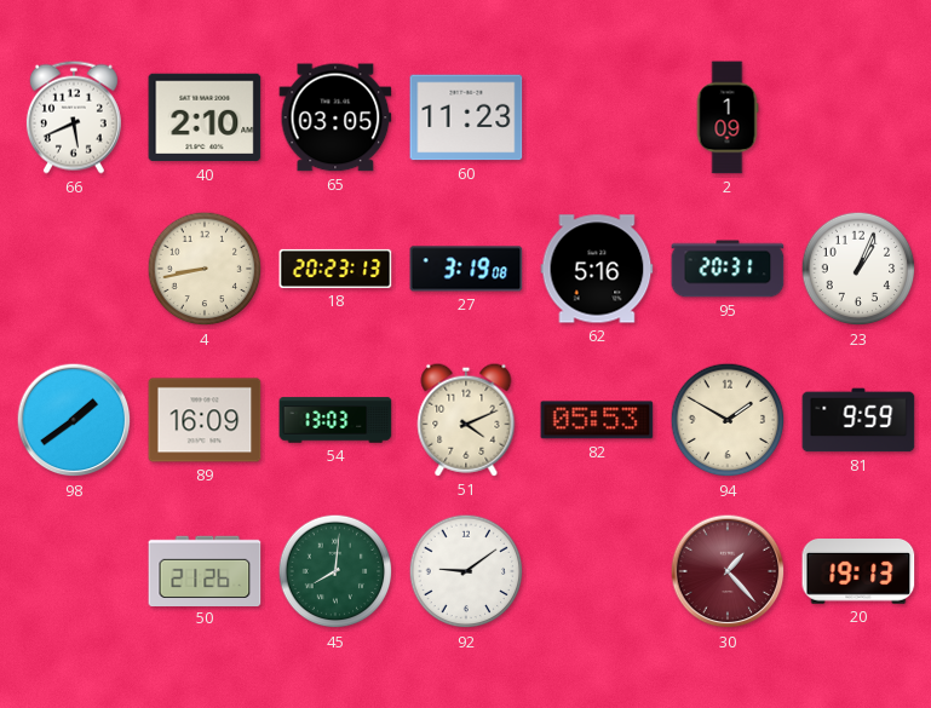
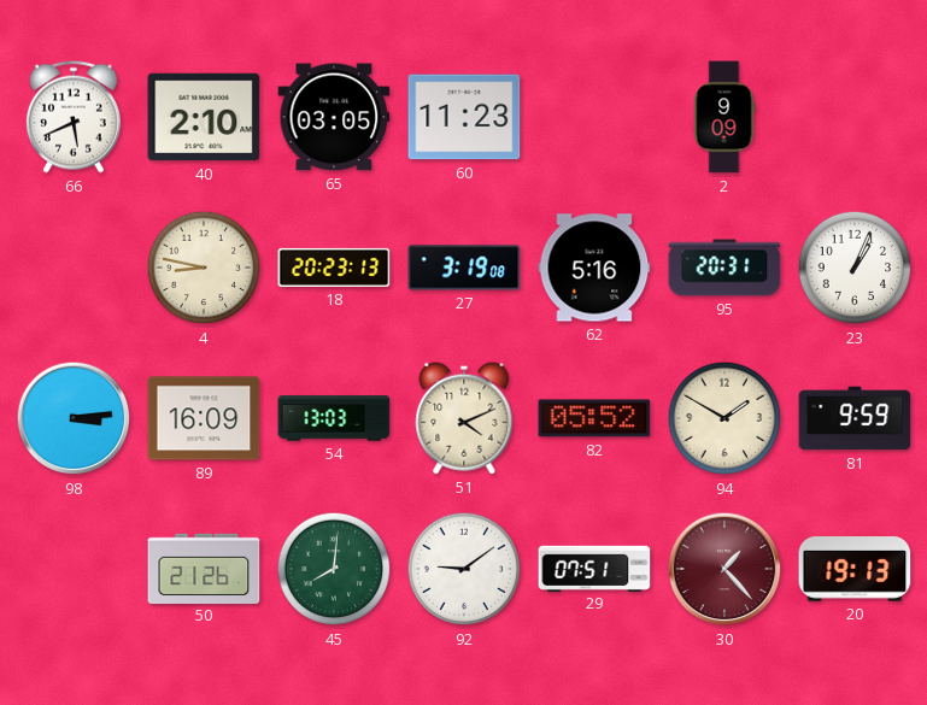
2: 1:09 -> 9:09 (724, 117)
4: 8:43 -> 8:47 (204, 268)
98: 1:39 -> 3:14 (74, 418)
82: 05:53 -> 05:52 (594, 418)
29: none -> 07:51 (594, 568)
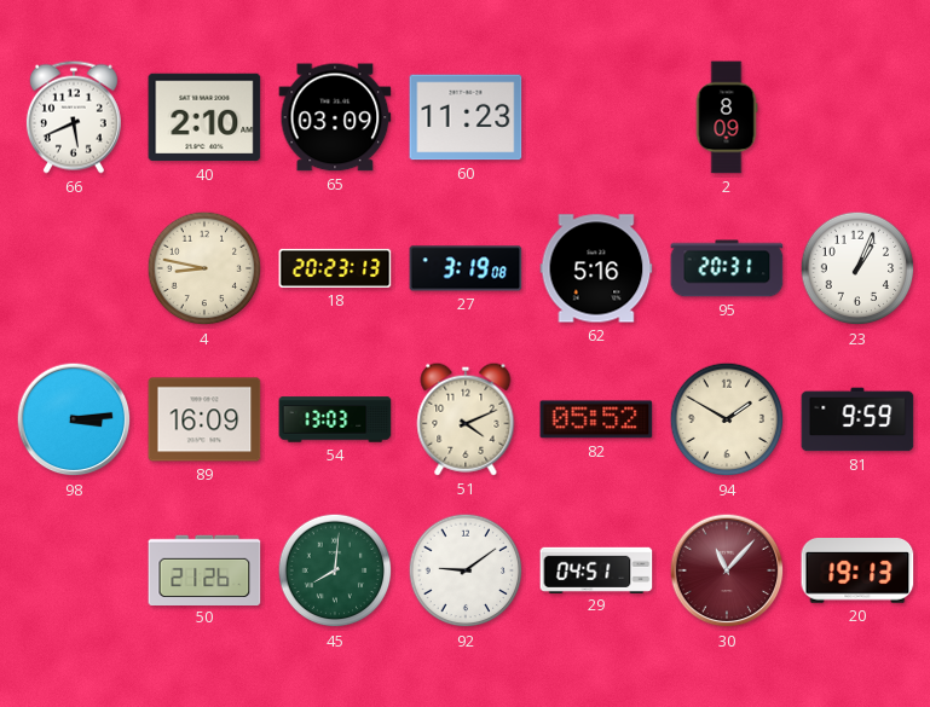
65: 03:05 -> 03:09 (335, 117)
2: 9:09 -> 8:09 (727, 117)
29: 07:51 -> 04:51 (596, 569)
30: 1:23 -> 11:07 (727, 570)
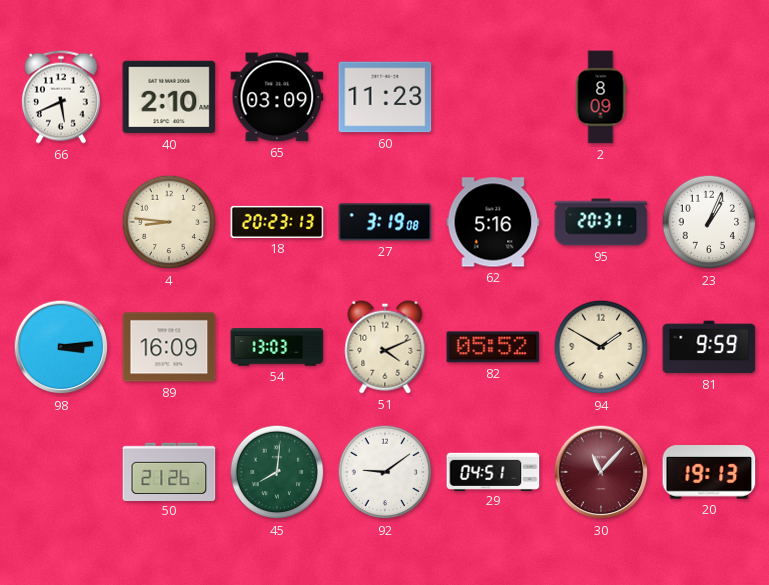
4: 8:47 -> 8:46 (169, 222)
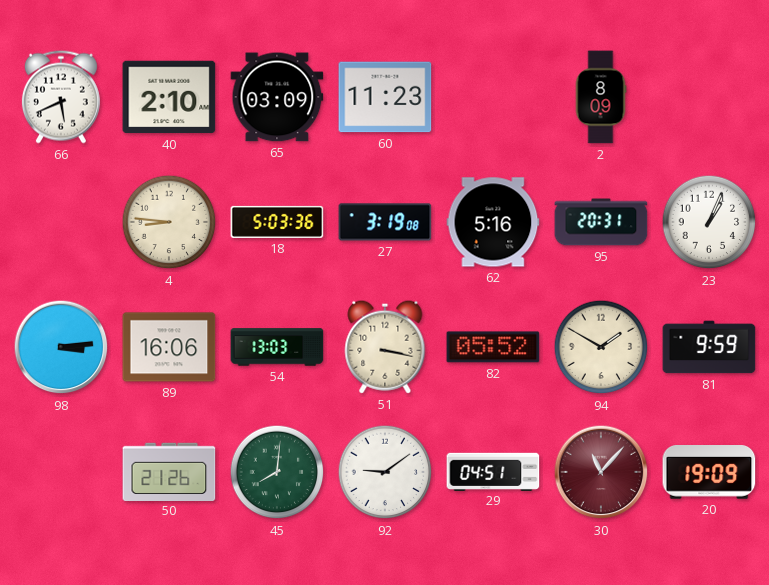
18: 20:23 -> 5:03 (277, 222)
89: 16:09 -> 16:06 (169, 347)
51: 4:11 -> 3:17 (385, 347)
20: 19:13 -> 19:09 (709, 473)
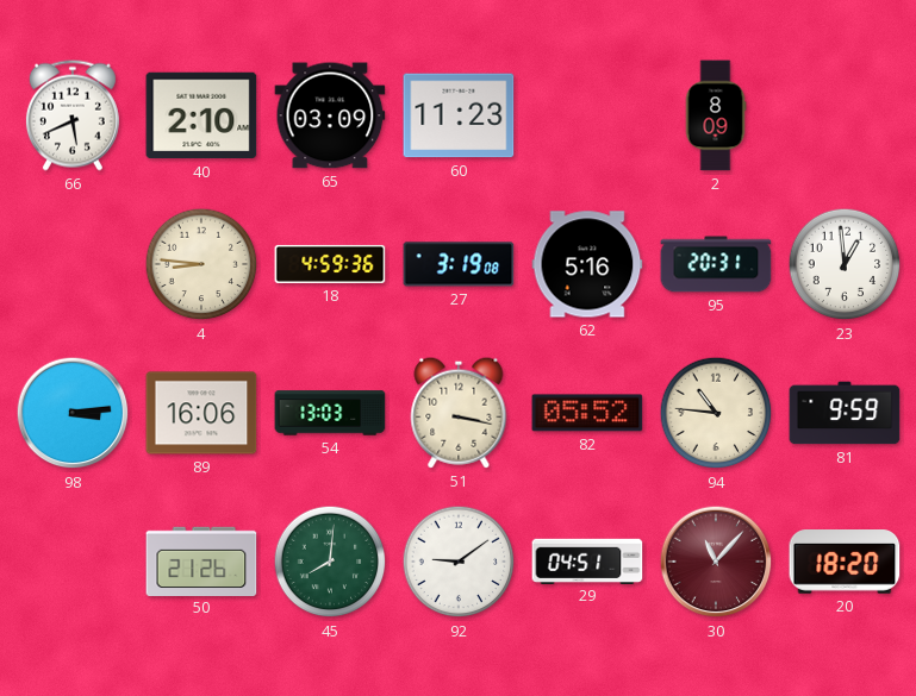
18: 5:03 -> 4:59 (330, 264)
23: 1:04 -> 12:59 (845, 264)
94: 1:50 -> 10:46 (716, 413)
20: 19:09 -> 18:20 (845, 563)
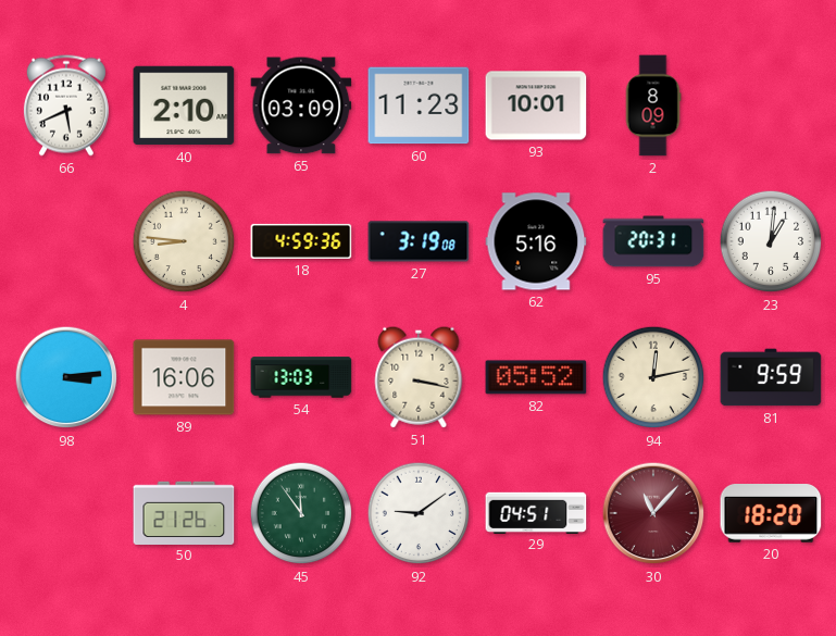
93: none -> 10:01 (536, 105)
23: 12:59 -> 1:01 (771, 241)
94: 10:46 -> 12:13 (653, 377)
45: 8:01 -> 11:54 (301, 513)
